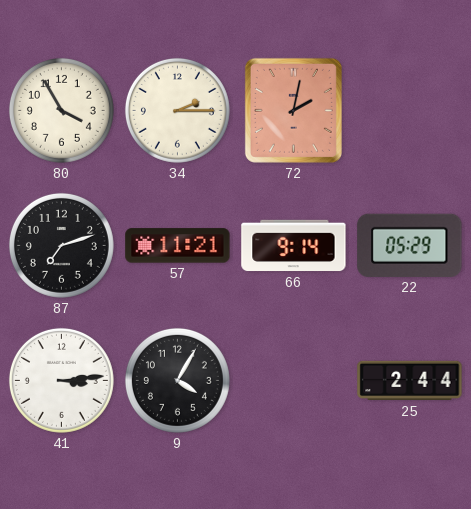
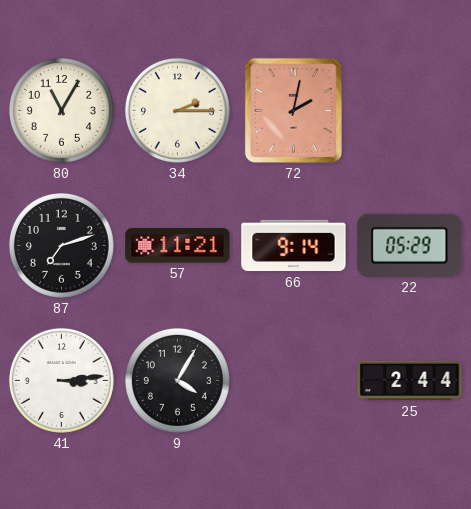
80: 3:55 -> 11:05 (61, 110)
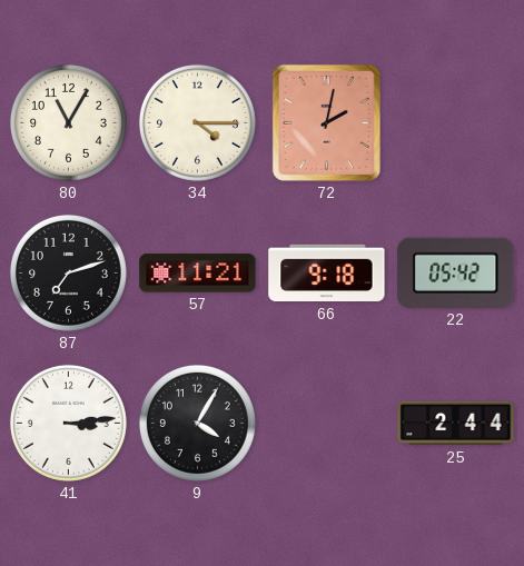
34: 2:15 -> 4:15 (197, 122)
66: 9:14 -> 9:18 (327, 274)
22: 05:29 -> 05:42 (456, 272)
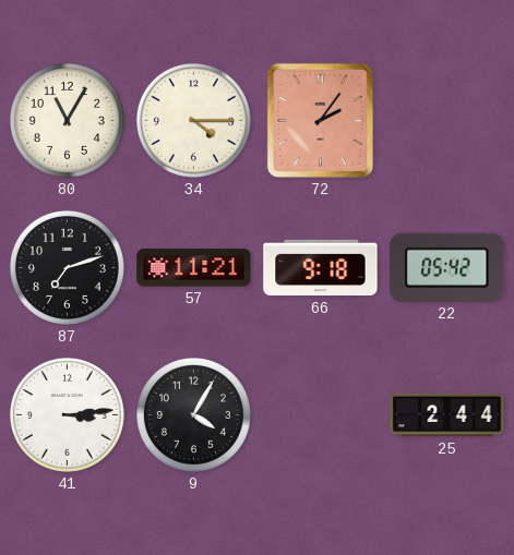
72: 2:02 -> 2:06 (320, 120)
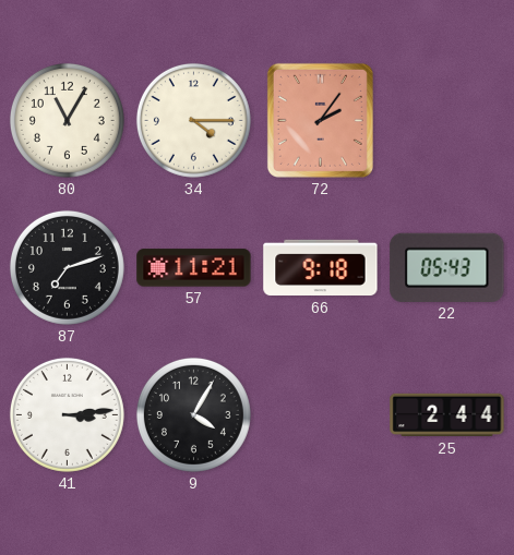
22: 05:42 -> 05:43 (447, 267)
